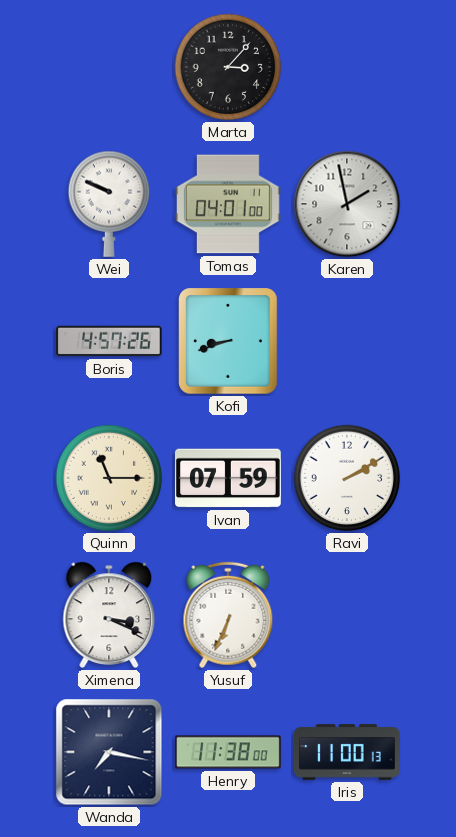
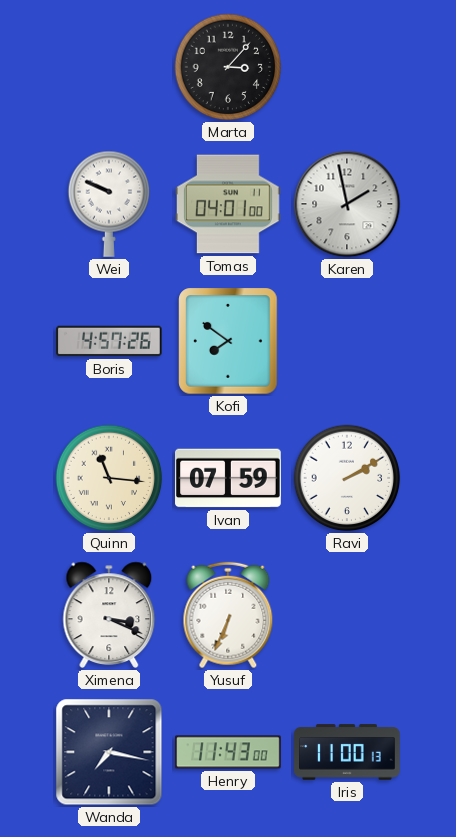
Kofi: 8:42 -> 7:51 (228, 341)
Quinn: 11:15 -> 11:16 (109, 478)
Henry: 11:38 -> 11:43 (229, 752)
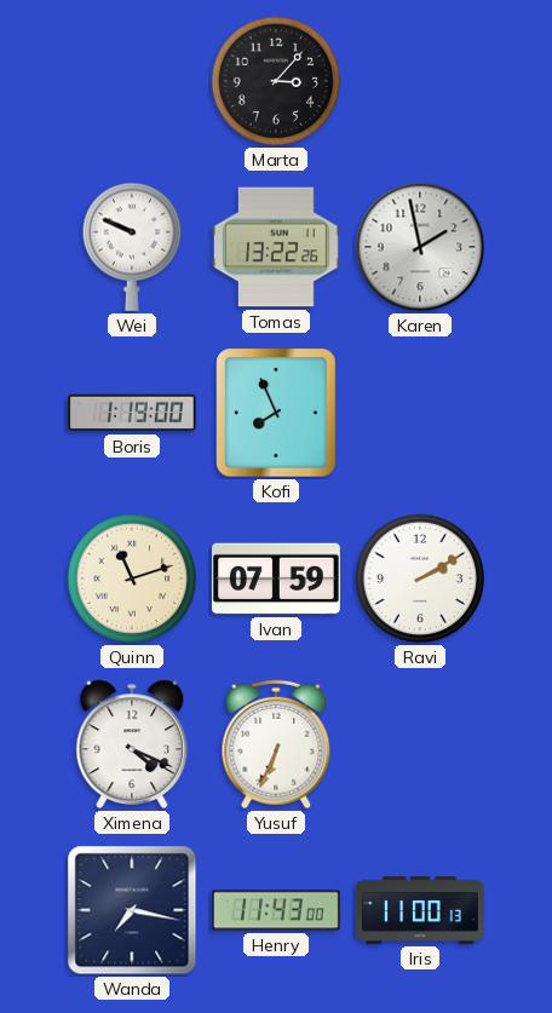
Tomas: 04:01 -> 13:22 (277, 247)
Boris: 4:57 -> 1:19 (133, 413)
Kofi: 7:51 -> 7:56 (276, 413)
Quinn: 11:16 -> 11:12 (132, 579)
Ximena: 3:19 -> 4:19 (132, 744)
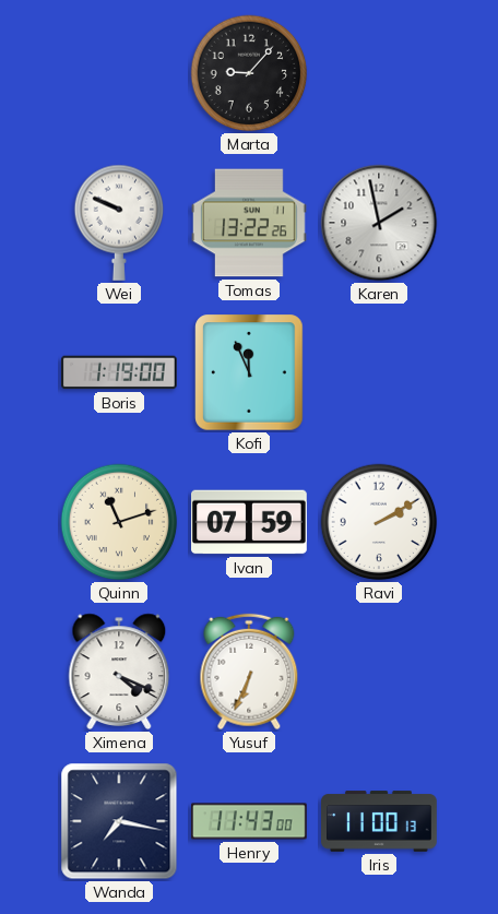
Marta: 3:07 -> 9:07 (249, 73)
Kofi: 7:56 -> 11:56 (249, 372)
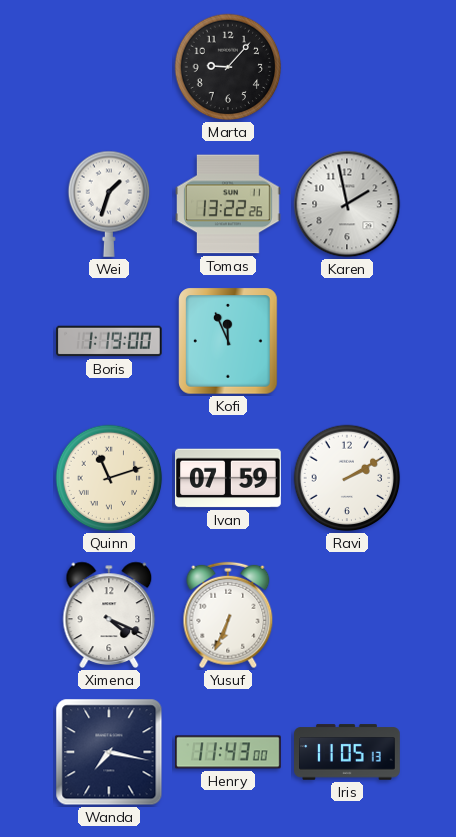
Wei: 9:49 -> 1:33 (109, 204)
Iris: 11:00 -> 11:05 (347, 752)
